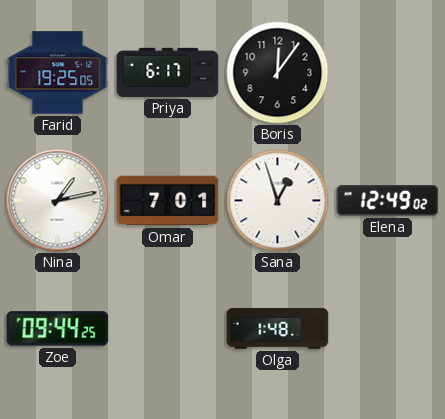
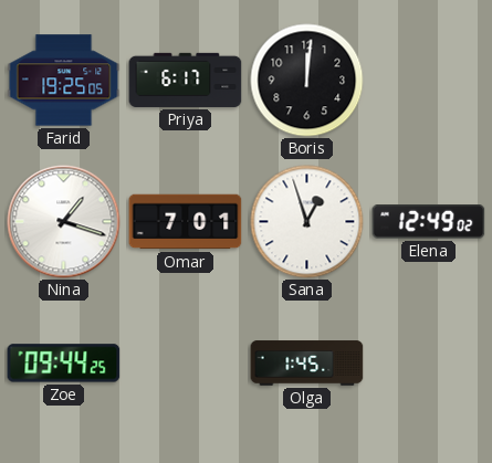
Boris: 12:06 -> 12:01 (307, 81)
Nina: 1:13 -> 1:18 (64, 222)
Olga: 1:48 -> 1:45 (307, 364)
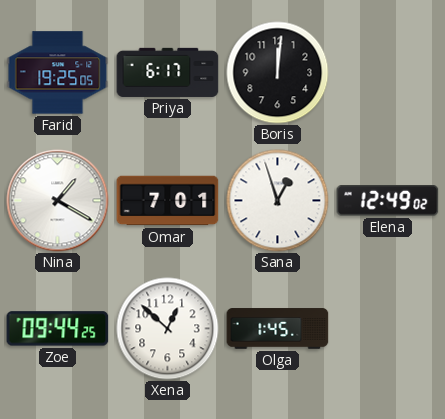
Nina: 1:18 -> 1:20 (58, 201)
Xena: none -> 12:52 (168, 329)
